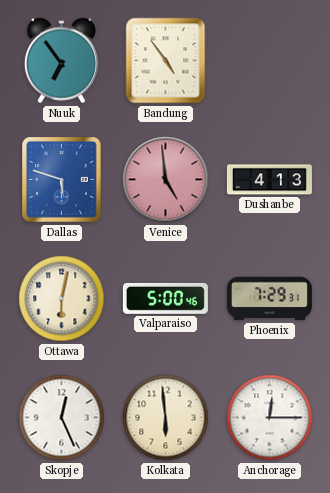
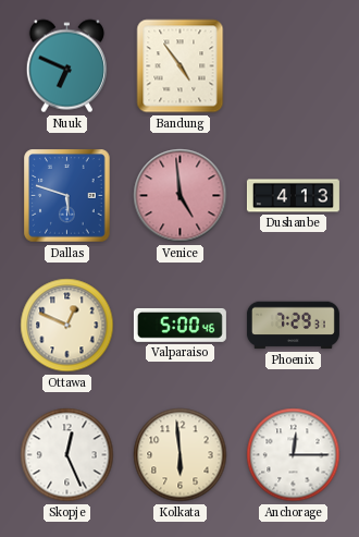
Nuuk: 6:54 -> 6:49 (66, 66)
Ottawa: 6:02 -> 12:49 (67, 326)
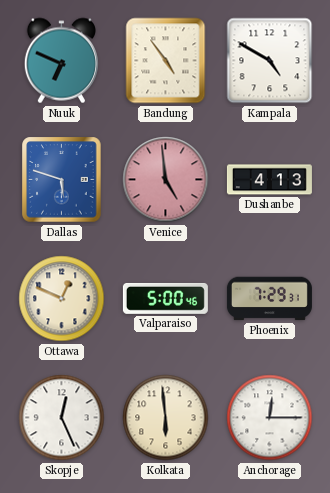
Kampala: none -> 4:50 (270, 61)
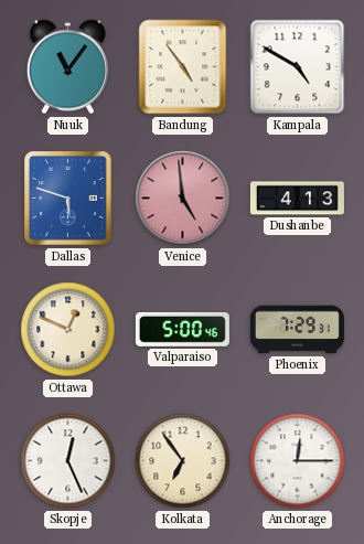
Nuuk: 6:49 -> 11:06 (67, 67)
Kolkata: 5:59 -> 6:54 (183, 461)
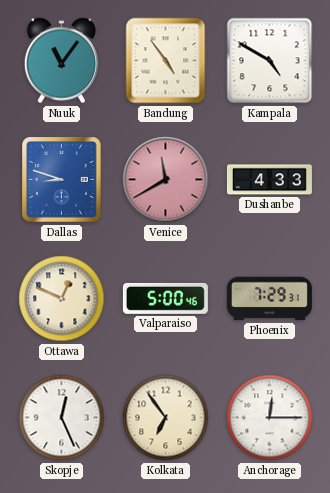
Dallas: 5:48 -> 8:48 (62, 180)
Venice: 4:59 -> 11:40 (166, 180)
Dushanbe: 4:13 -> 4:33 (269, 180)
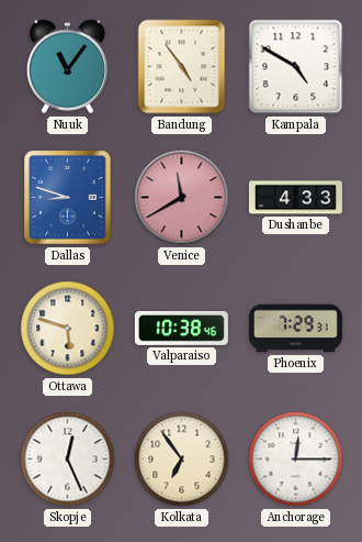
Ottawa: 12:49 -> 5:48 (68, 329)
Valparaiso: 5:00 -> 10:38 (181, 328)
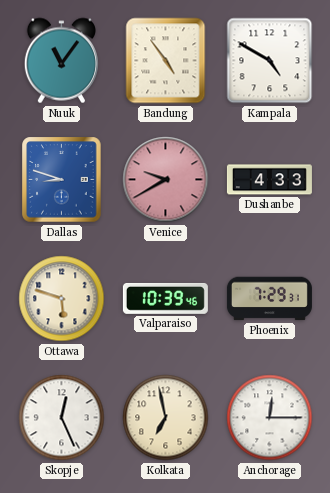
Venice: 11:40 -> 9:40 (166, 180)
Valparaiso: 10:38 -> 10:39 (165, 298)
Kolkata: 6:54 -> 6:58 (166, 418)
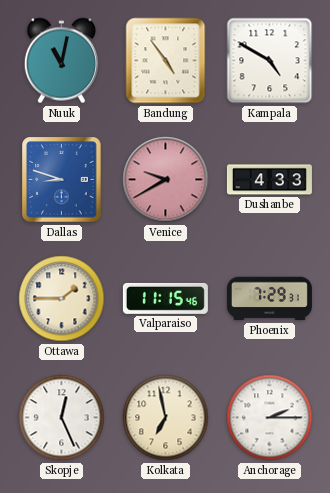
Nuuk: 11:06 -> 11:02 (61, 61)
Ottawa: 5:48 -> 1:45 (62, 299)
Valparaiso: 10:39 -> 11:15 (165, 298)
Anchorage: 12:15 -> 2:15 (270, 418)
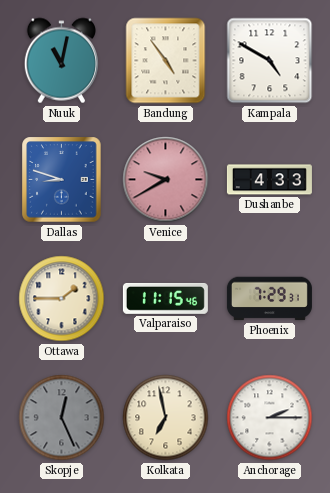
Skopje dial: white -> grey (62, 418)
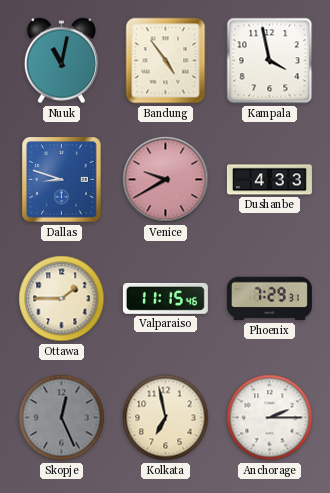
Kampala: 4:50 -> 3:58 (270, 61)
